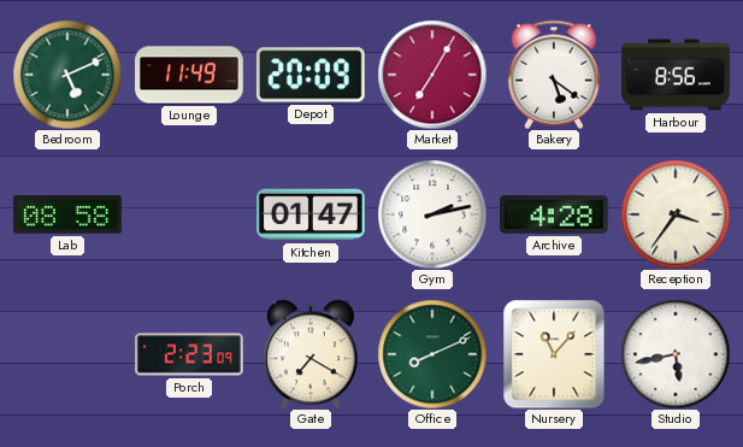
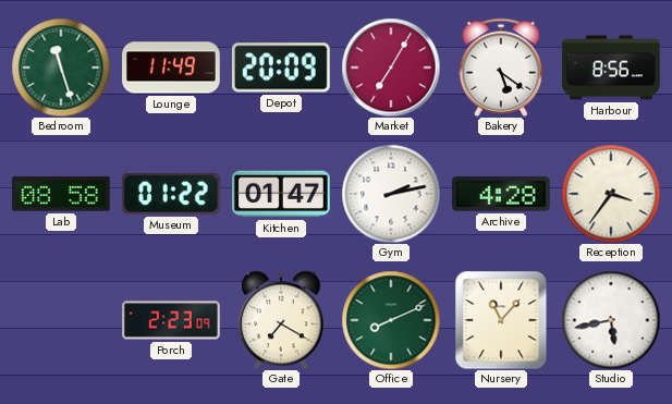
Bedroom: 5:11 -> 11:27 (61, 68)
Museum: none -> 01:22 (171, 194)
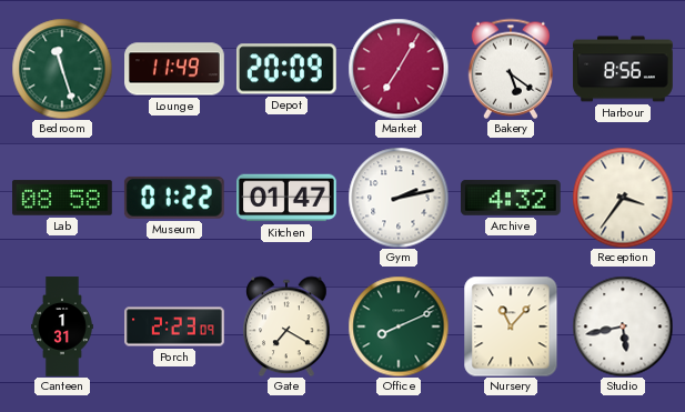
Archive: 4:28 -> 4:32 (512, 198)
Canteen: none -> 1:31 (63, 326)
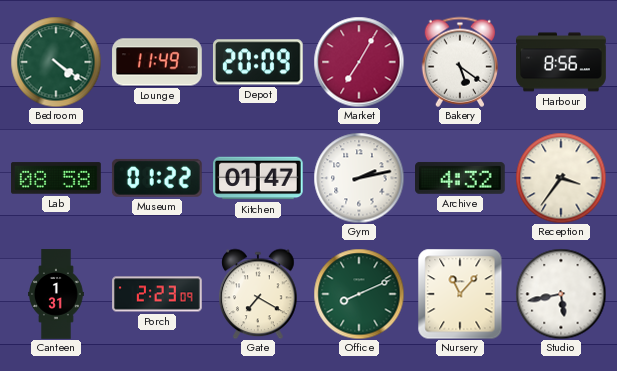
Bedroom: 11:27 -> 4:21 (56, 62)
